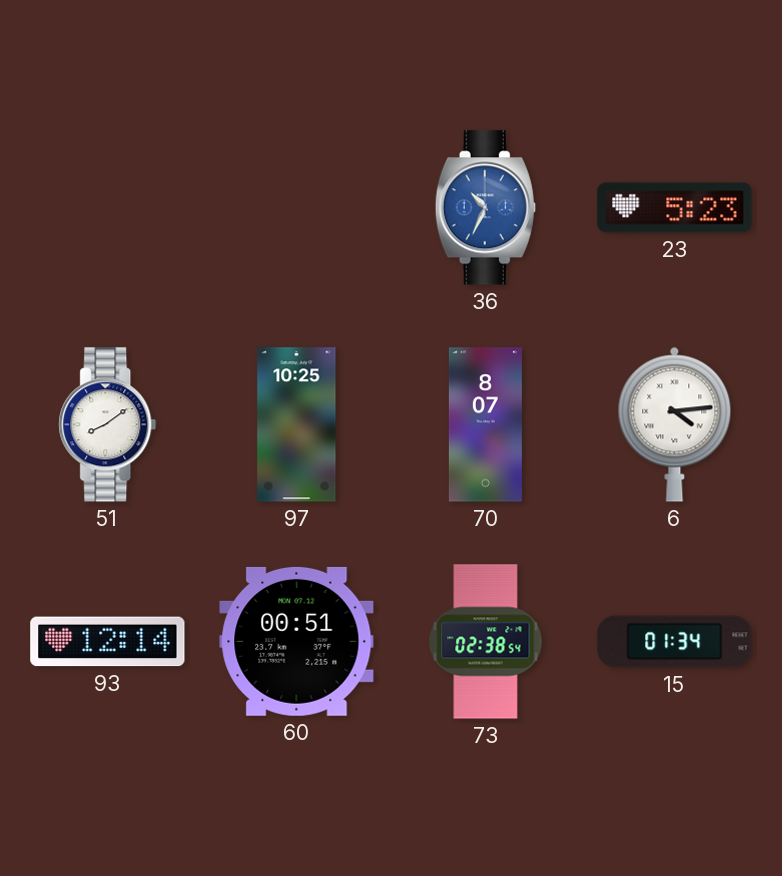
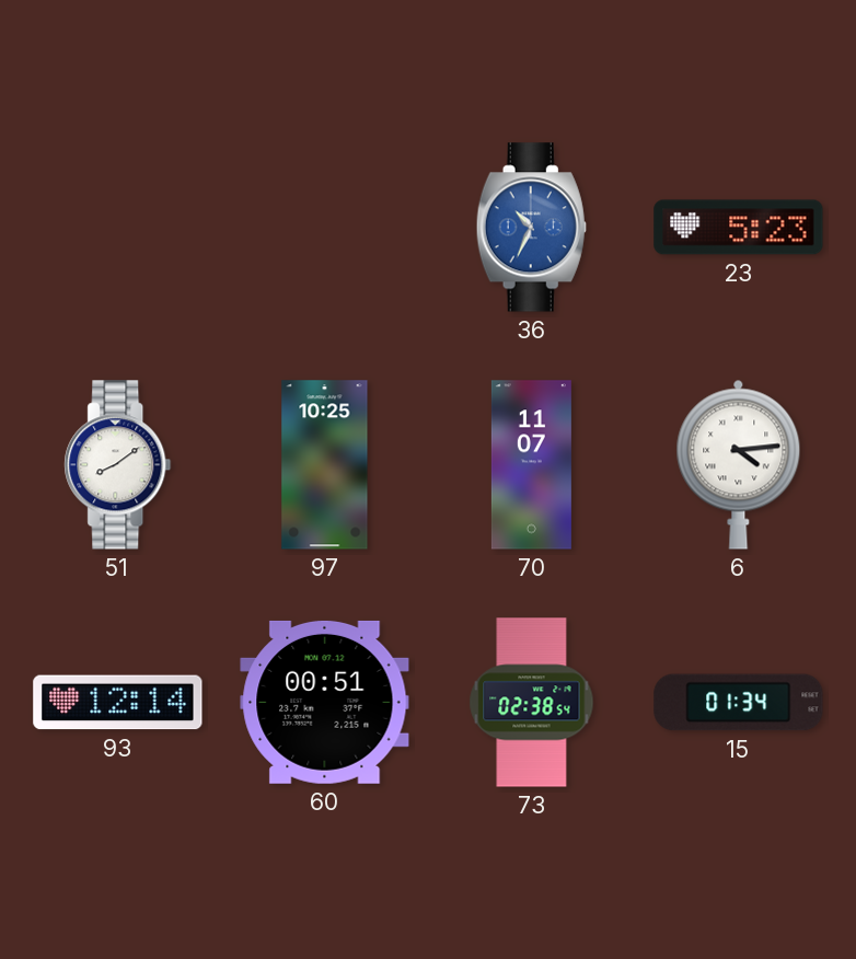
70: 8:07 -> 11:07 (531, 465)
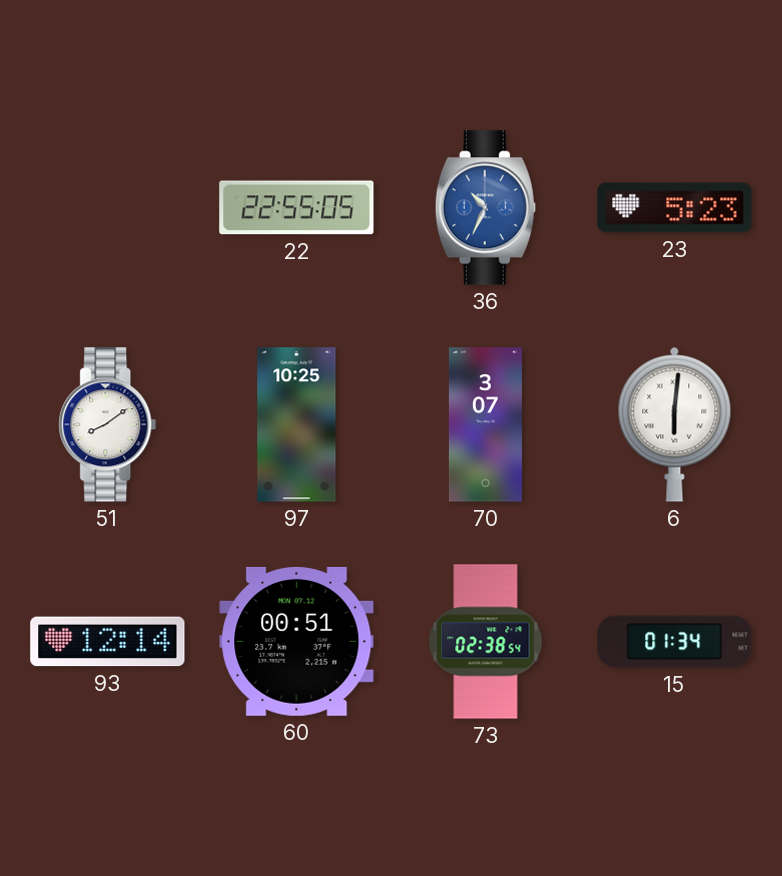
22: none -> 22:55 (297, 208)
70: 11:07 -> 3:07 (485, 425)
6: 4:14 -> 6:01 (675, 424)
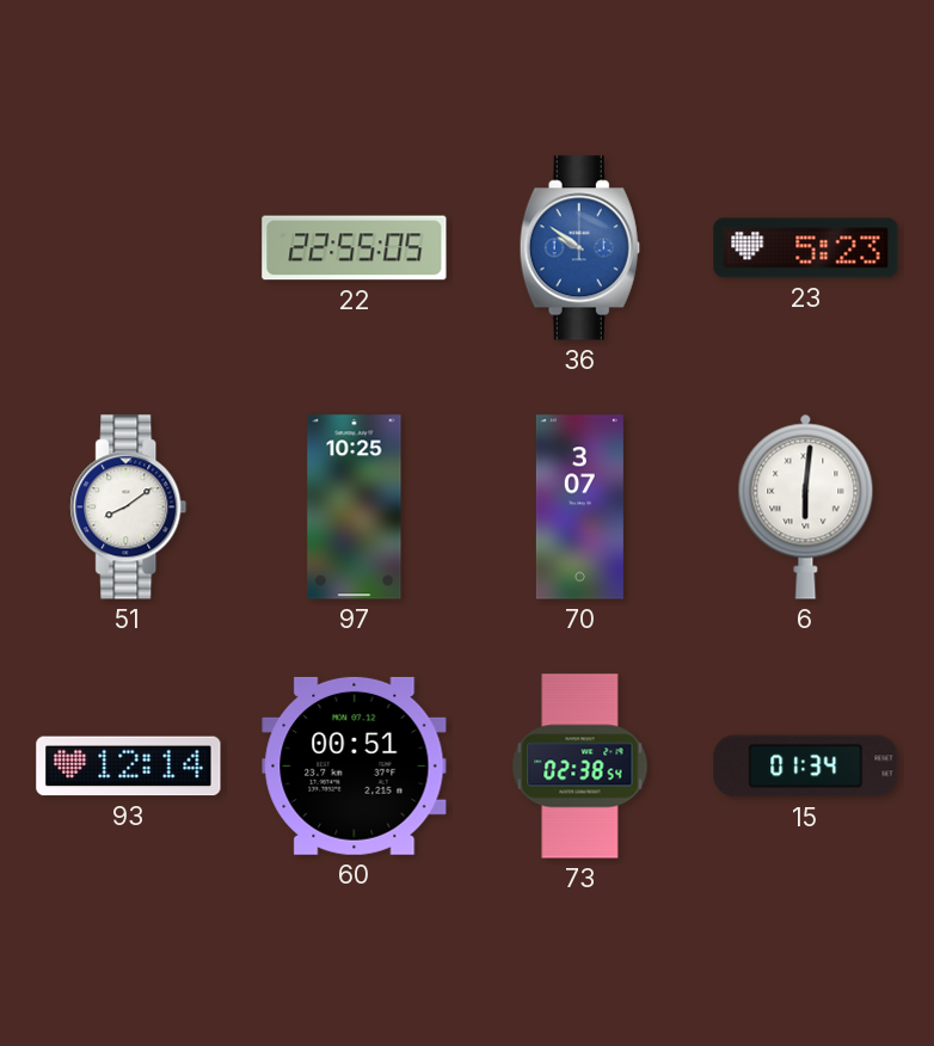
36: 10:34 -> 9:51 (579, 248)
